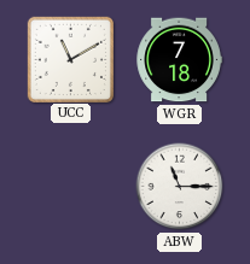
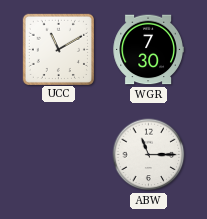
WGR: 7:18 -> 7:30 (148, 50)
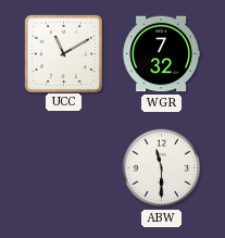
WGR: 7:30 -> 7:32 (161, 54)
ABW: 11:15 -> 11:30 (162, 168)
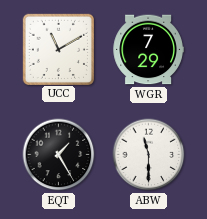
WGR: 7:32 -> 7:29 (148, 50)
EQT: none -> 1:25 (59, 155)
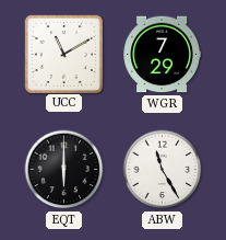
EQT: 1:25 -> 6:00 (64, 170)
ABW: 11:30 -> 11:25 (163, 170)
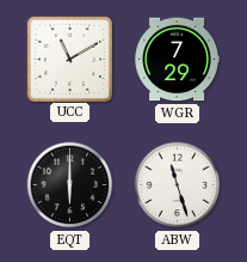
ABW: 11:25 -> 11:27 (178, 185)
